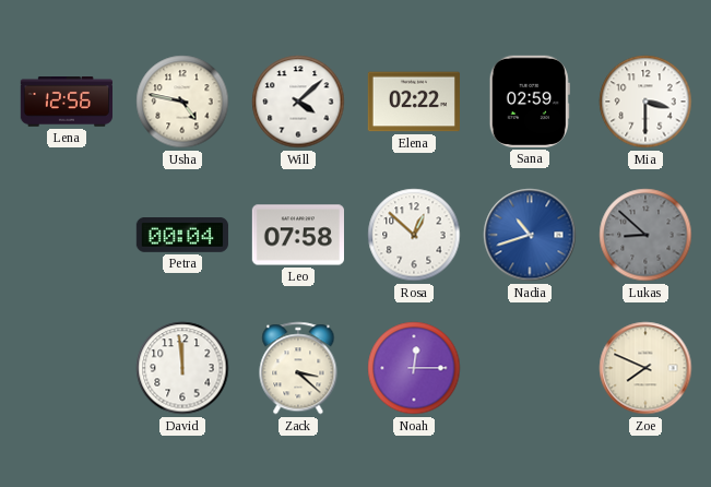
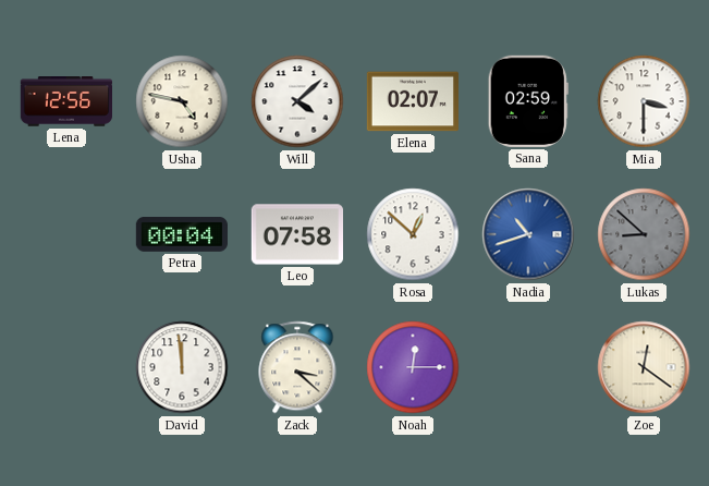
Elena: 02:22 -> 02:07 (413, 101)
Zoe: 7:49 -> 12:21 (644, 367)
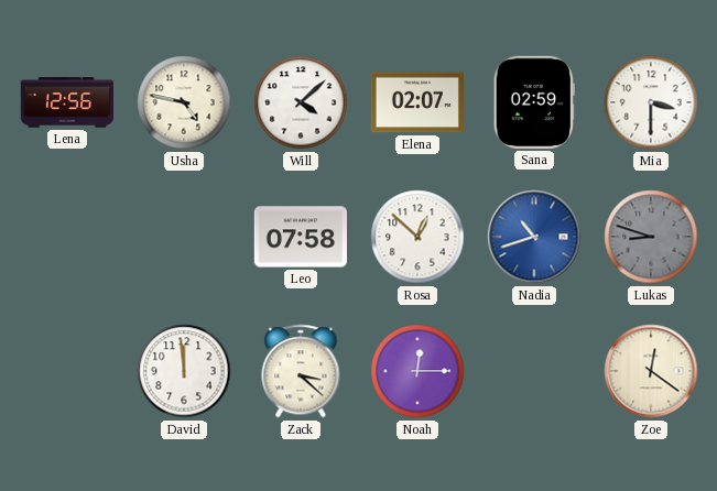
Petra: 00:04 -> none (182, 235)
Lukas: 8:52 -> 8:48 (651, 237)
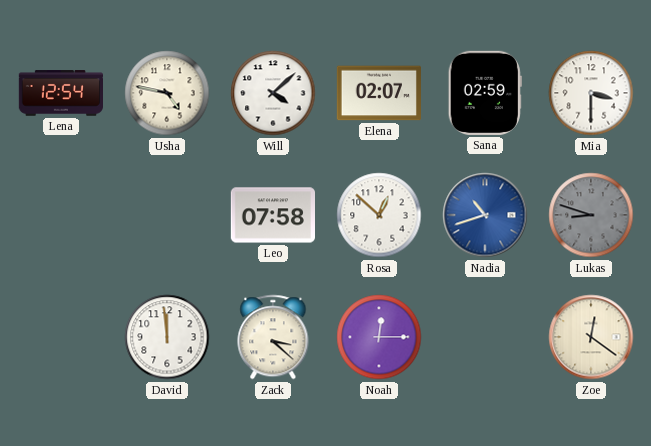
Lena: 12:56 -> 12:54 (60, 93)
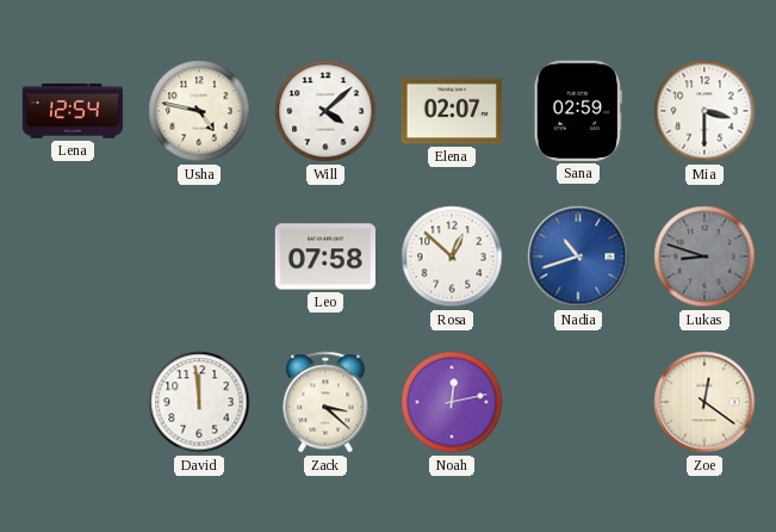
Noah: 12:15 -> 12:13 (452, 402)
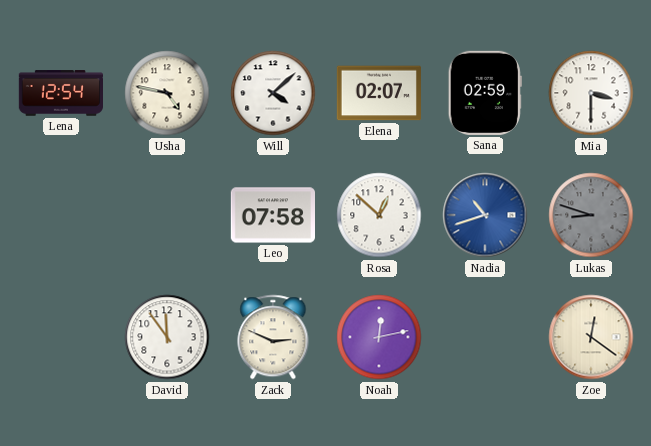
David: 11:59 -> 11:54 (167, 337)
Zack: 3:22 -> 2:49 (273, 337)
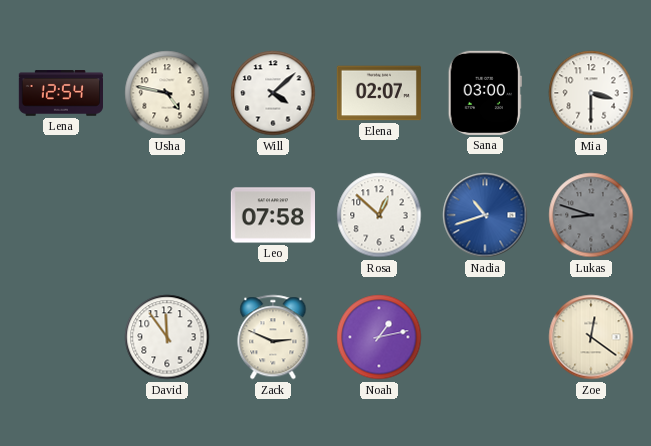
Sana: 02:59 -> 03:00 (485, 93)
Noah: 12:13 -> 1:13 (379, 337)
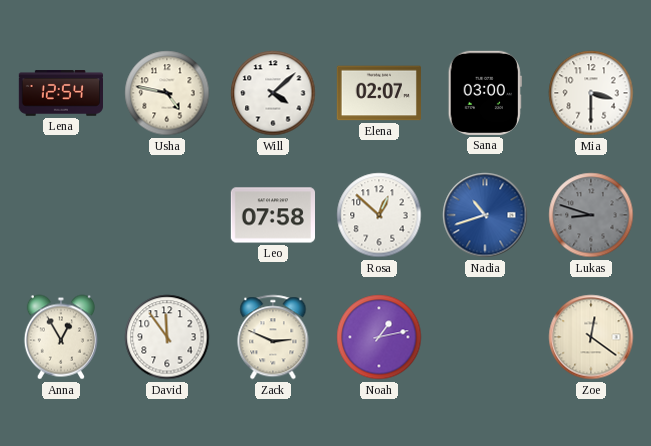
Anna: none -> 12:55 (61, 337)
